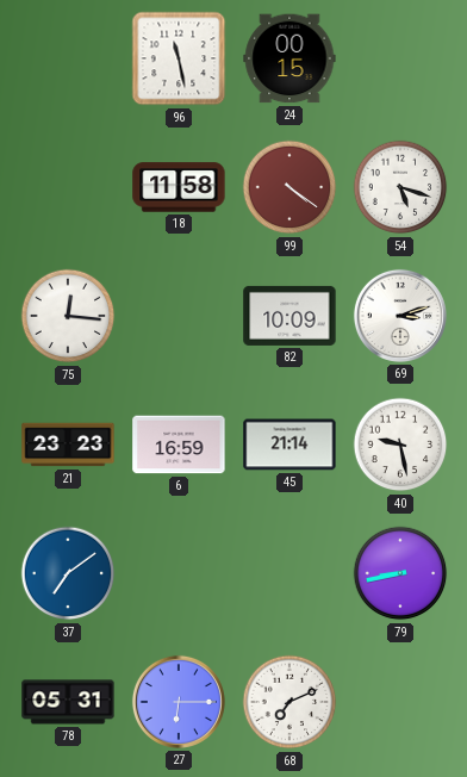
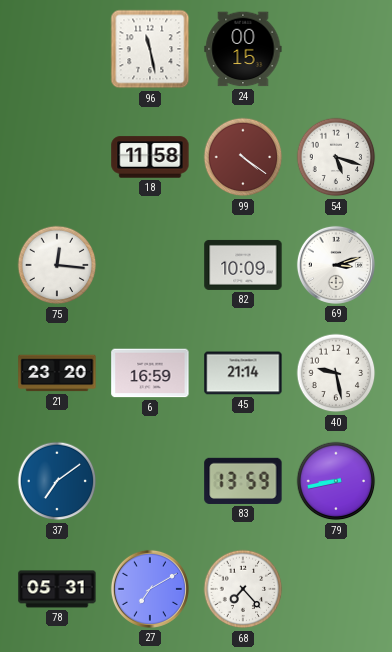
21: 23:23 -> 23:20 (57, 373)
83: none -> 13:59 (243, 481)
27: 6:15 -> 7:10 (150, 589)
68: 7:11 -> 7:23 (243, 589)
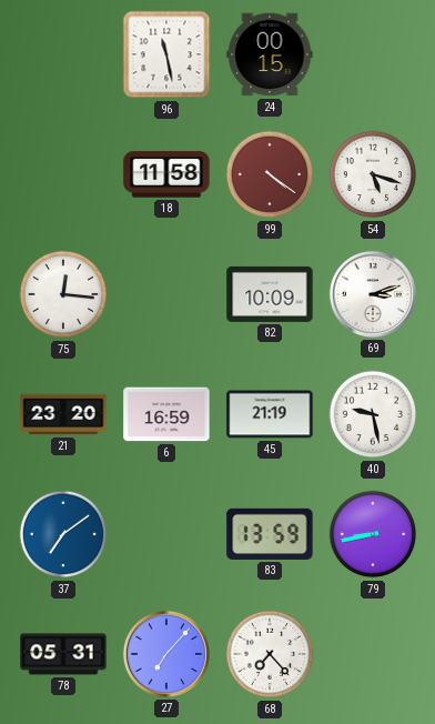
45: 21:14 -> 21:19 (270, 414)
27: 7:10 -> 7:07 (166, 654)
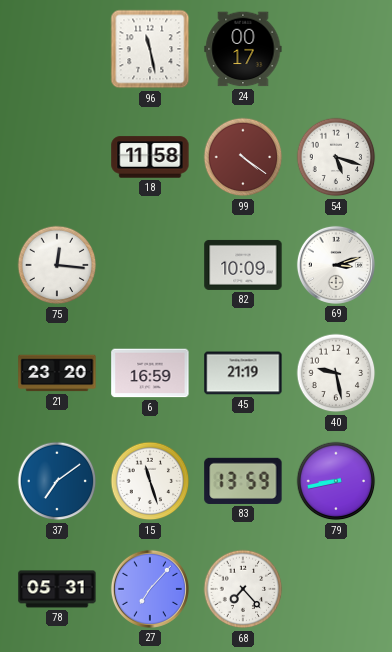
24: 00:15 -> 00:17 (243, 49)
15: none -> 11:27 (150, 481)
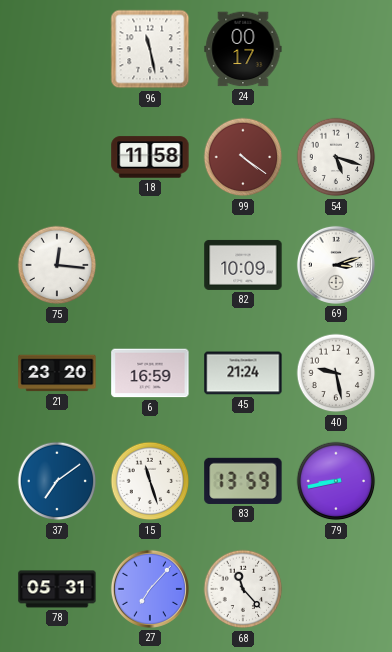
45: 21:19 -> 21:24 (243, 373)
68: 7:23 -> 11:23 (243, 589)
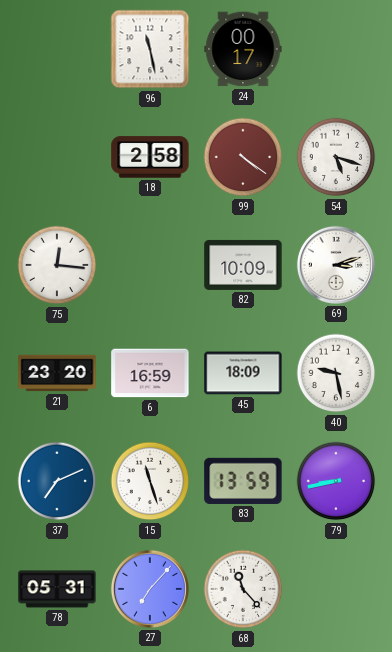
18: 11:58 -> 2:58 (150, 157)
45: 21:24 -> 18:09 (243, 373)
37: 7:09 -> 7:11 (57, 481)
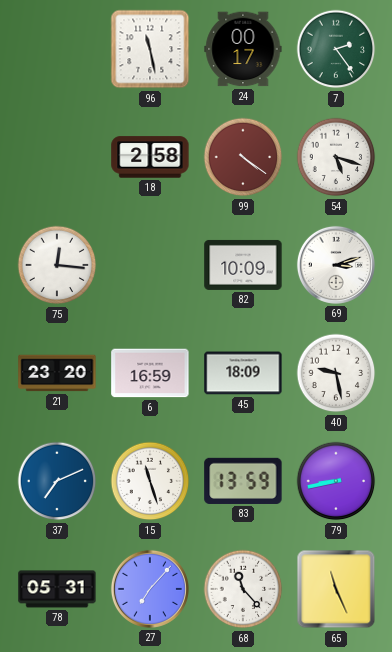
7: none -> 2:24 (336, 49)
65: none -> 11:26 (336, 589)
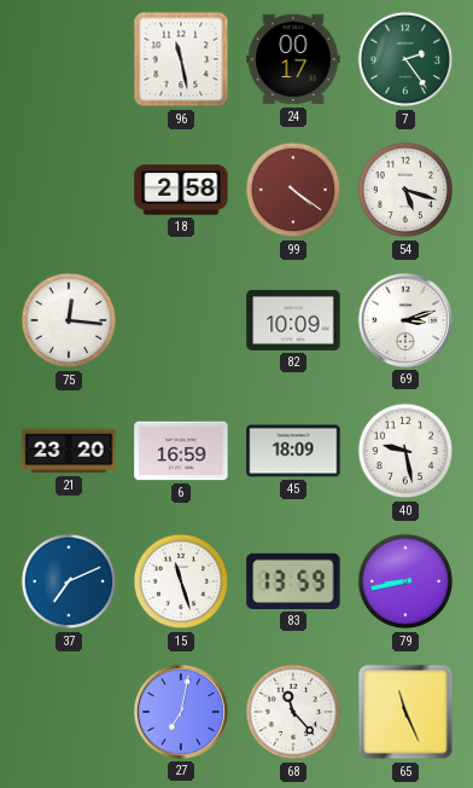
78: 05:31 -> none (57, 589)
27: 7:07 -> 7:02 (181, 712)
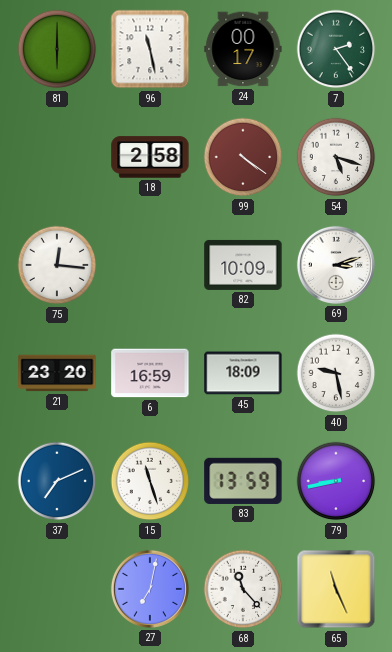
81: none -> 6:00 (57, 49)
